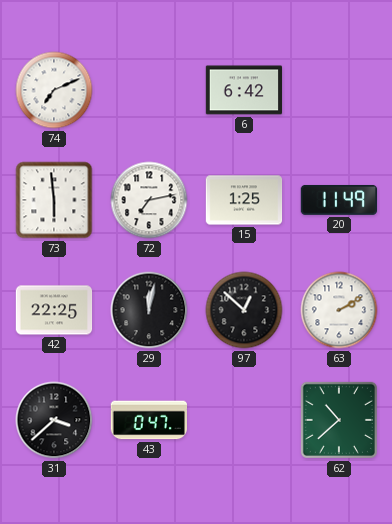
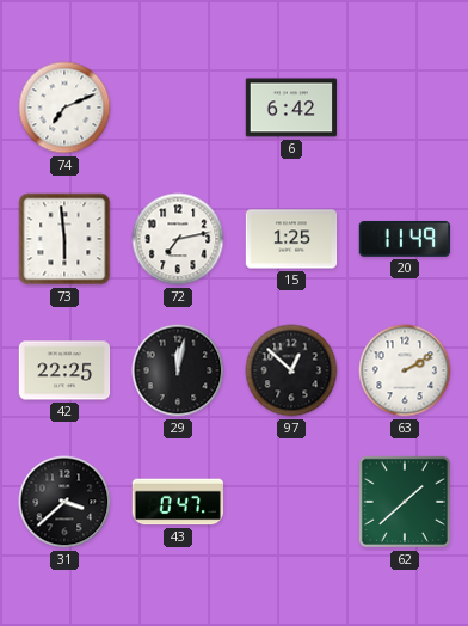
62: 10:38 -> 1:38 (405, 502)
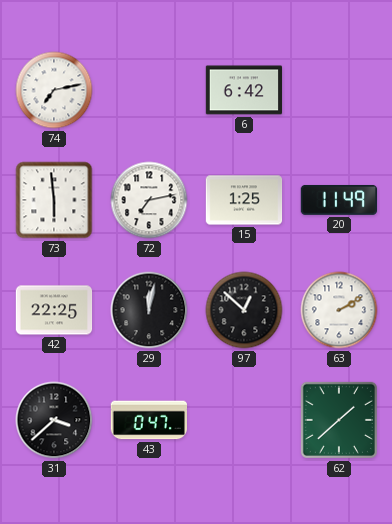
74: 7:11 -> 7:13 (54, 90)
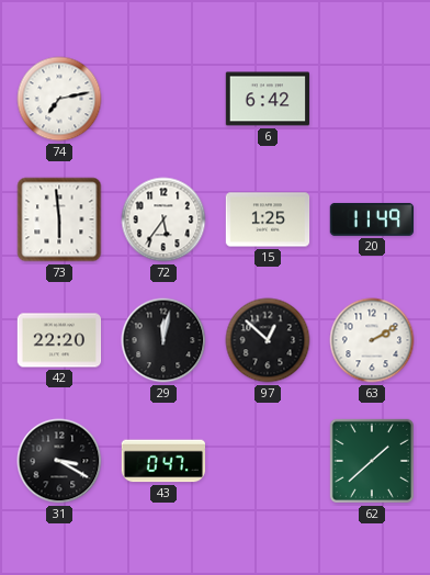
72: 7:13 -> 5:36 (163, 219)
42: 22:25 -> 22:20 (59, 340)
31: 3:38 -> 3:20 (59, 461)
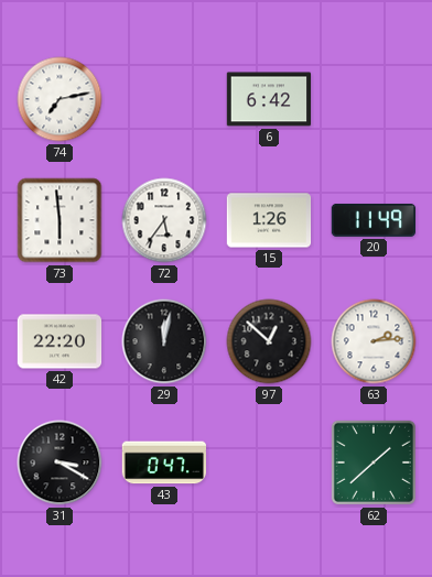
15: 1:25 -> 1:26 (269, 220)
63: 2:10 -> 2:14 (374, 341)
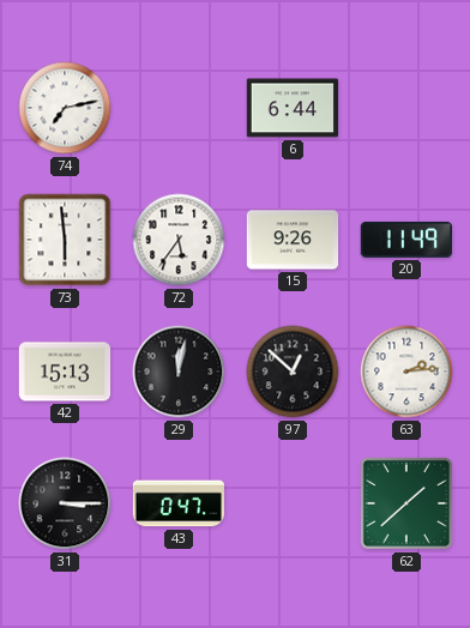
6: 6:42 -> 6:44 (293, 108)
15: 1:26 -> 9:26 (293, 240)
42: 22:20 -> 15:13 (65, 372)
31: 3:20 -> 3:15 (65, 503)
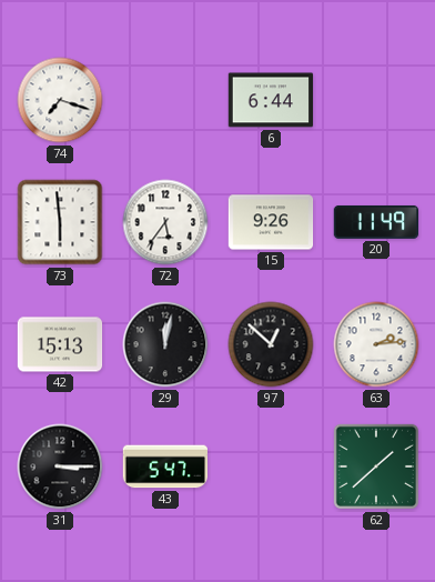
74: 7:13 -> 7:18 (60, 100)
43: 0:47 -> 5:47 (164, 466)
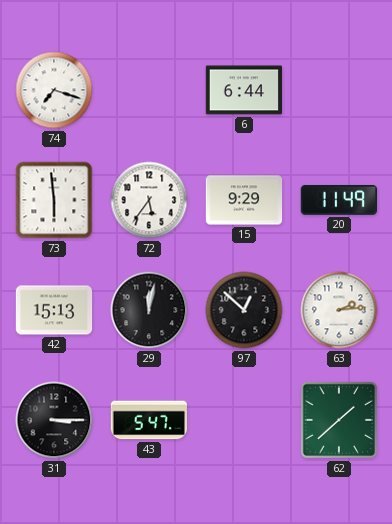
15: 9:26 -> 9:29 (244, 200)
